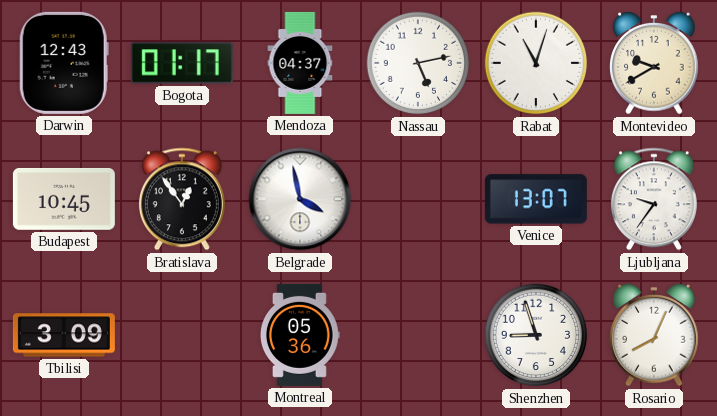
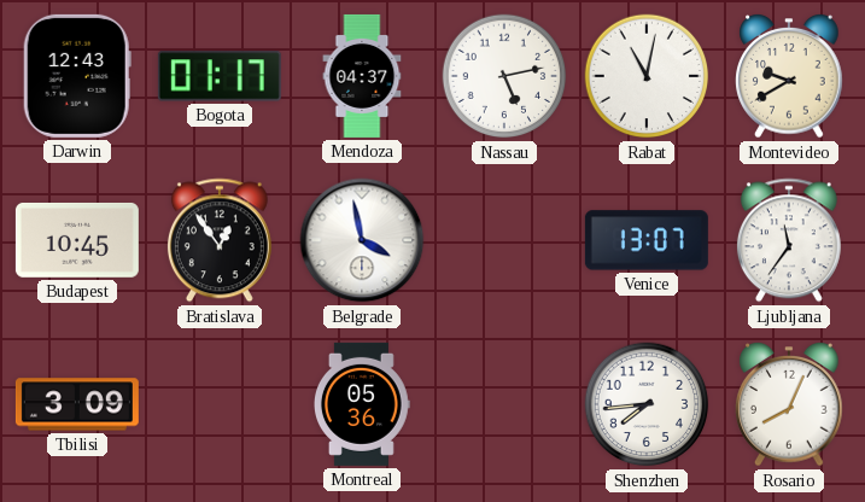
Rabat: 11:03 -> 11:02 (647, 76)
Ljubljana: 9:36 -> 11:36 (789, 240)
Shenzhen: 8:57 -> 7:44 (647, 404)
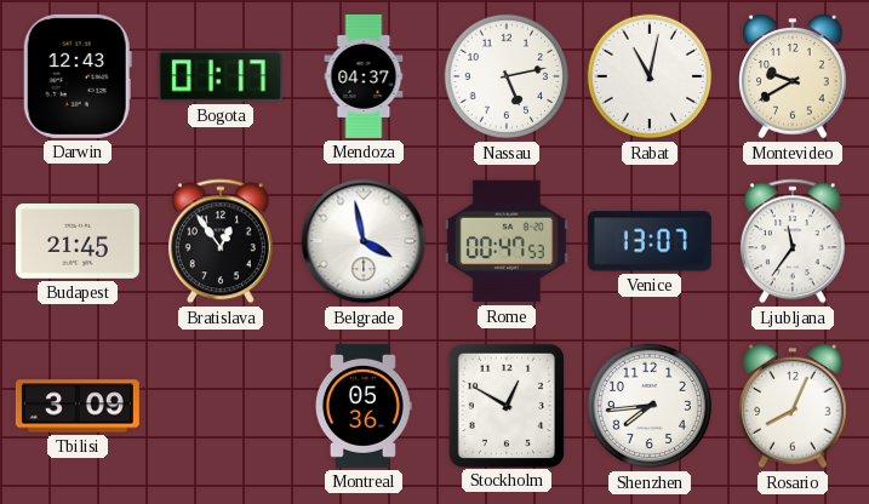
Budapest: 10:45 -> 21:45 (78, 241)
Rome: none -> 00:47 (507, 241)
Stockholm: none -> 12:50 (505, 405)
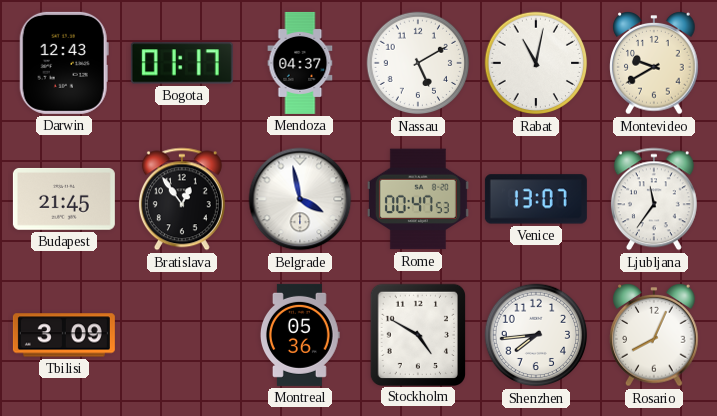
Nassau: 5:13 -> 5:10 (418, 63)
Stockholm: 12:50 -> 4:50 (417, 334)
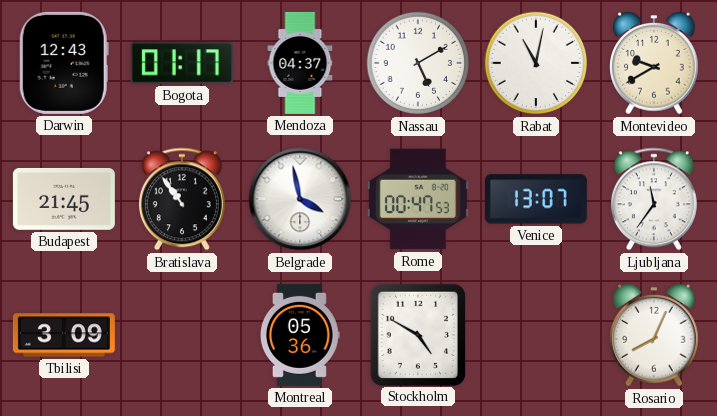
Bratislava: 12:54 -> 10:54 (182, 199)
Shenzhen: 7:44 -> none (536, 335)
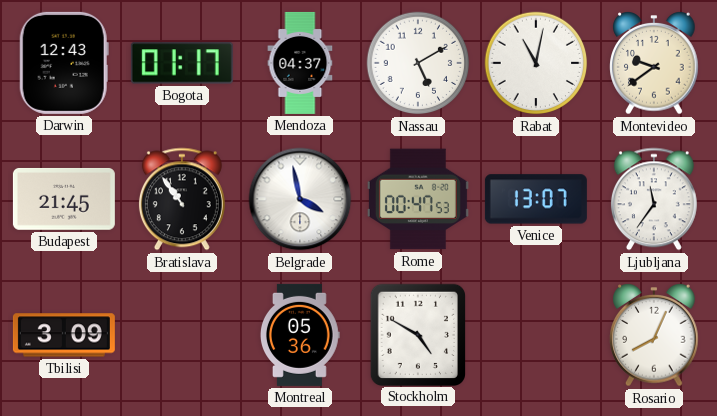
Montevideo: 9:40 -> 9:39 (654, 64)
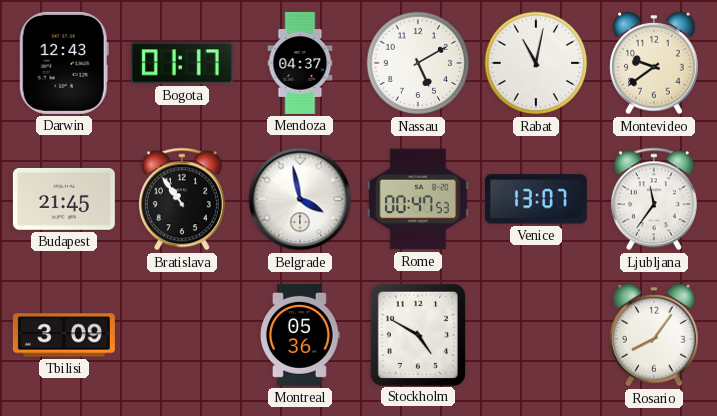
Rosario: 8:04 -> 8:06 (654, 336)
